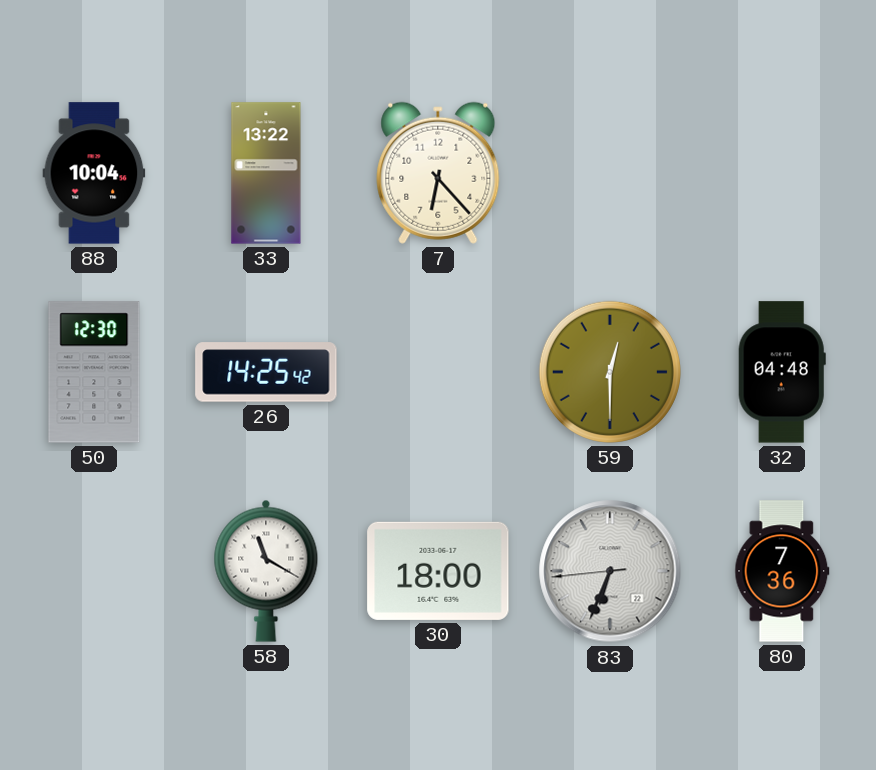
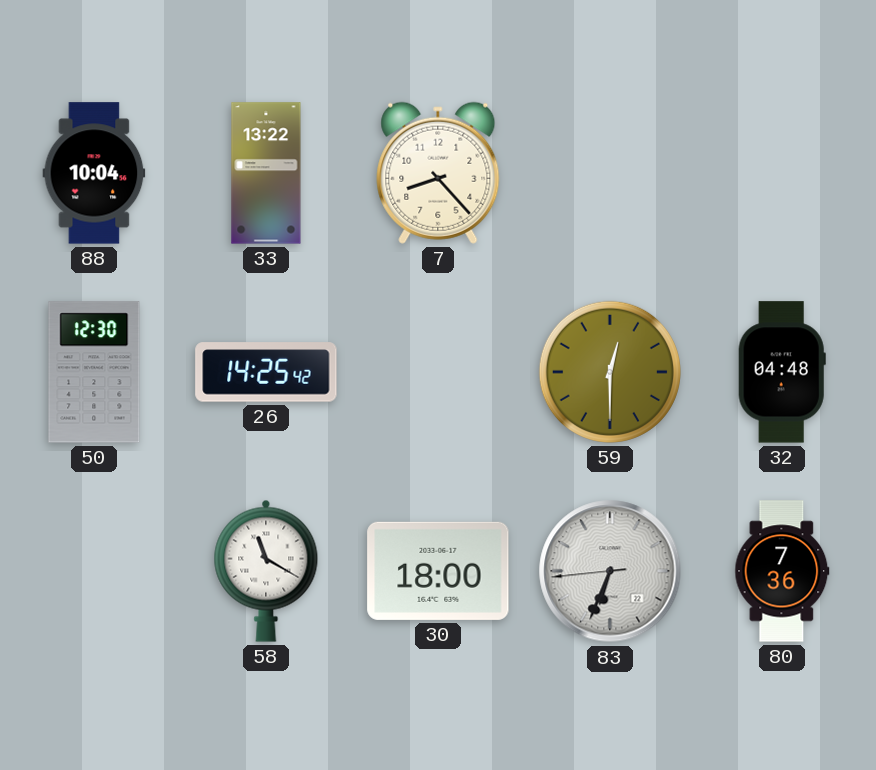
7: 6:23 -> 8:23 (438, 173)
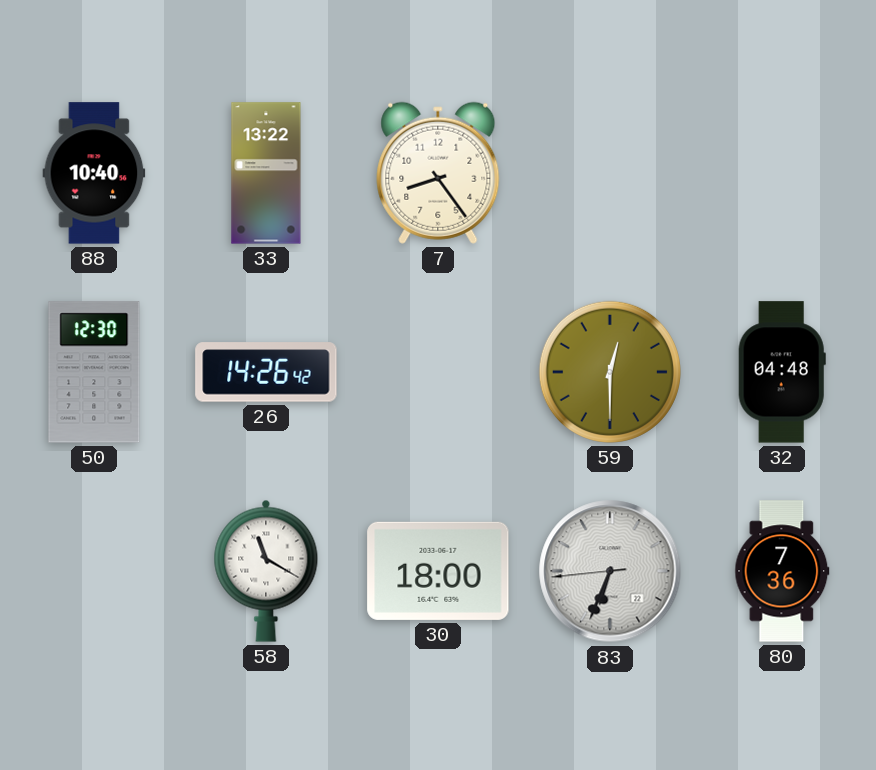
88: 10:04 -> 10:40 (94, 173)
7: 8:23 -> 8:24 (438, 173)
26: 14:25 -> 14:26 (266, 372)
